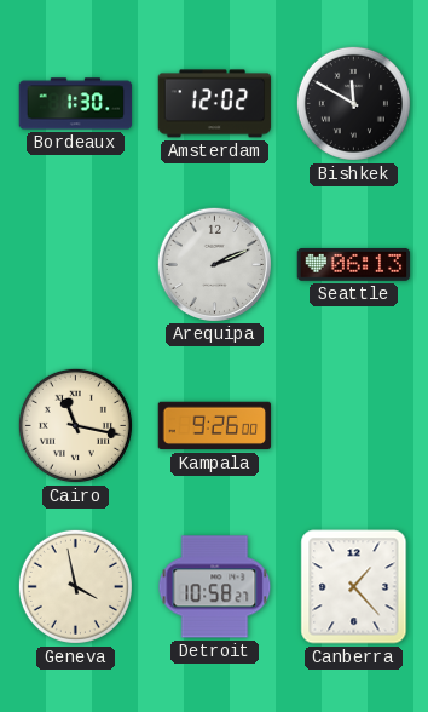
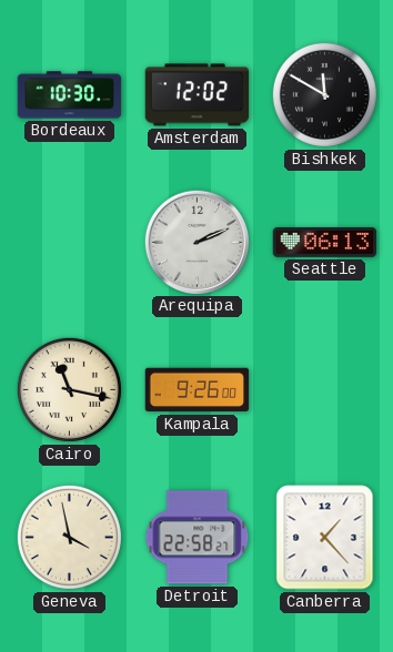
Bordeaux: 1:30 -> 10:30 (70, 95)
Detroit: 10:58 -> 22:58 (198, 538)
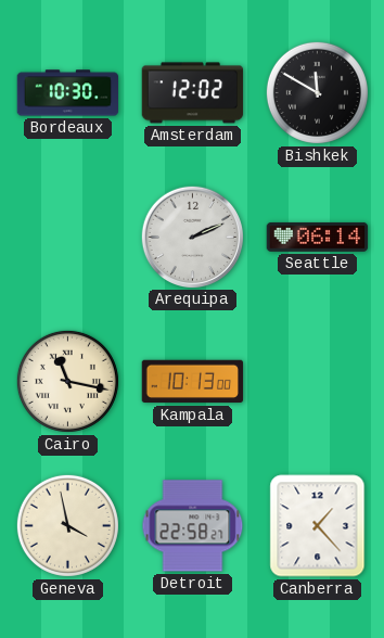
Seattle: 06:13 -> 06:14 (318, 237)
Kampala: 9:26 -> 10:13 (193, 382)
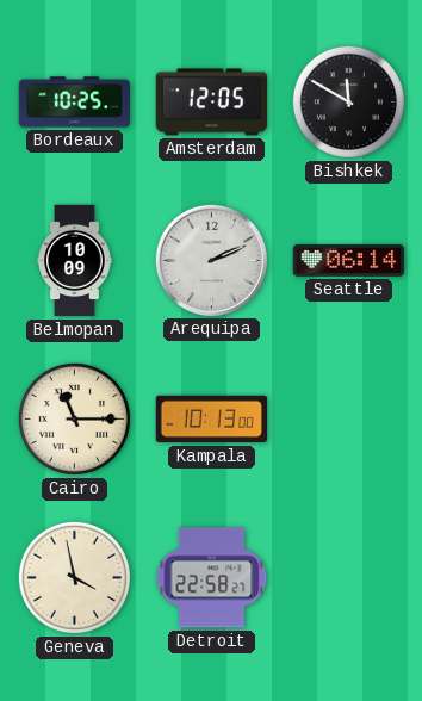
Bordeaux: 10:30 -> 10:25 (75, 103)
Amsterdam: 12:02 -> 12:05 (212, 103)
Belmopan: none -> 10:09 (75, 261)
Cairo: 11:17 -> 11:15 (74, 418)
Canberra: 1:23 -> none (318, 526)
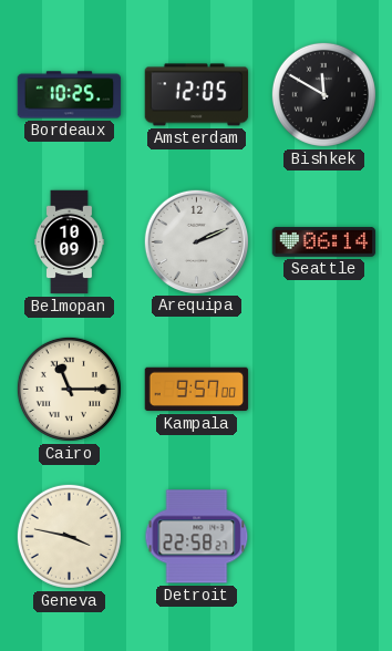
Kampala: 10:13 -> 9:57 (197, 390)
Geneva: 3:58 -> 3:47 (69, 536)
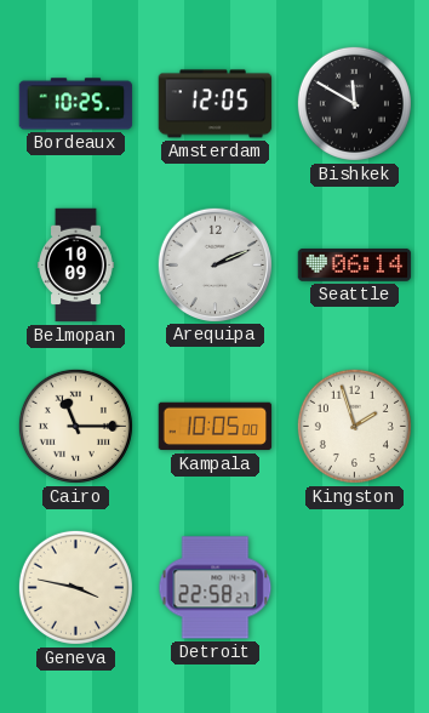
Kampala: 9:57 -> 10:05 (216, 427)
Kingston: none -> 1:57 (354, 426)
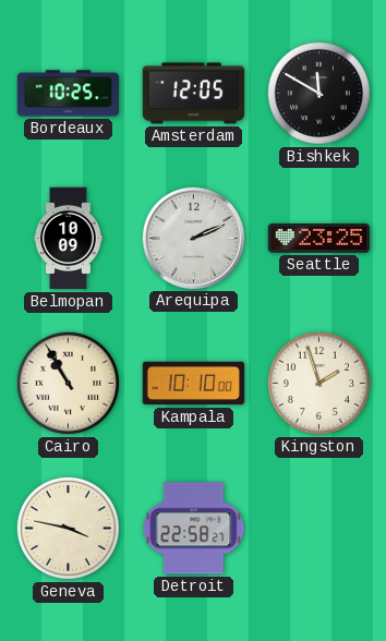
Seattle: 06:14 -> 23:25 (319, 238)
Cairo: 11:15 -> 10:55 (68, 383)
Kampala: 10:05 -> 10:10 (194, 384)
